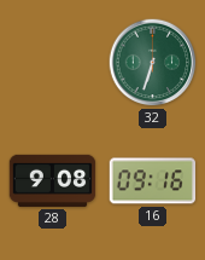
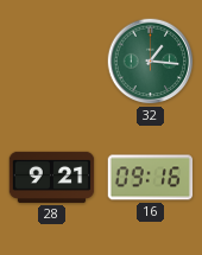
32: 6:33 -> 1:16 (151, 62)
28: 9:08 -> 9:21 (52, 177)
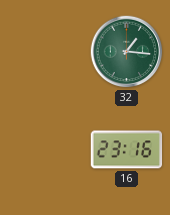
28: 9:21 -> none (52, 177)
16: 09:16 -> 23:16 (127, 150)
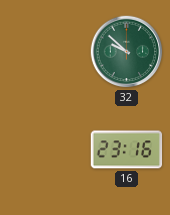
32: 1:16 -> 9:52 (127, 52)
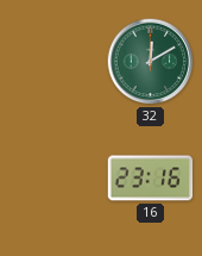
32: 9:52 -> 12:10 (151, 62)
